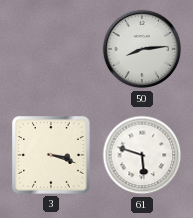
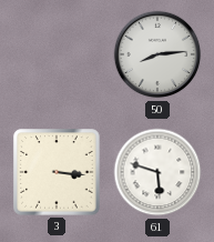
3: 3:18 -> 3:16 (57, 172)
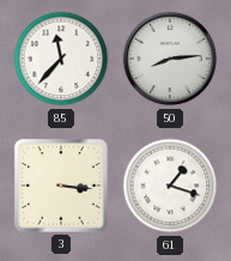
85: none -> 11:37 (61, 59)
61: 5:48 -> 1:18 (170, 186)
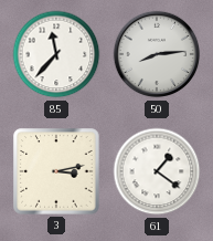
3: 3:16 -> 3:13 (56, 171)
61: 1:18 -> 1:21 (157, 171)
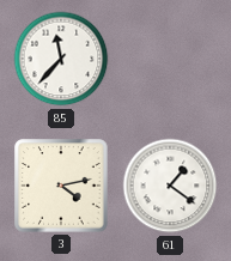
50: 8:14 -> none (157, 54)
3: 3:13 -> 4:13 (61, 186)
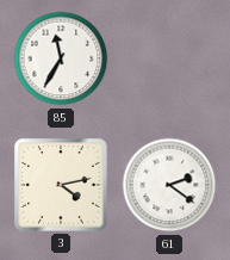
85: 11:37 -> 11:35 (61, 58)
61: 1:21 -> 2:21 (169, 185)
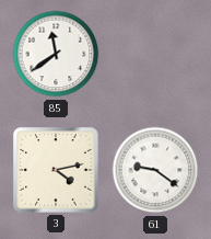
85: 11:35 -> 11:39 (56, 54)
61: 2:21 -> 9:21 (155, 170)
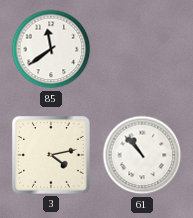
61: 9:21 -> 10:53 (142, 155)
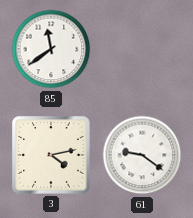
61: 10:53 -> 9:21 (142, 155)
